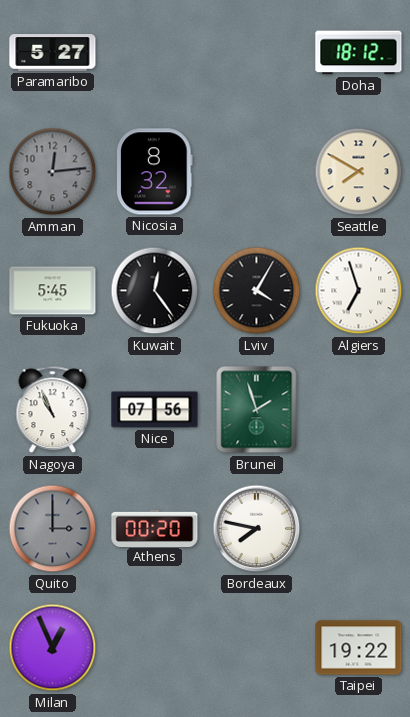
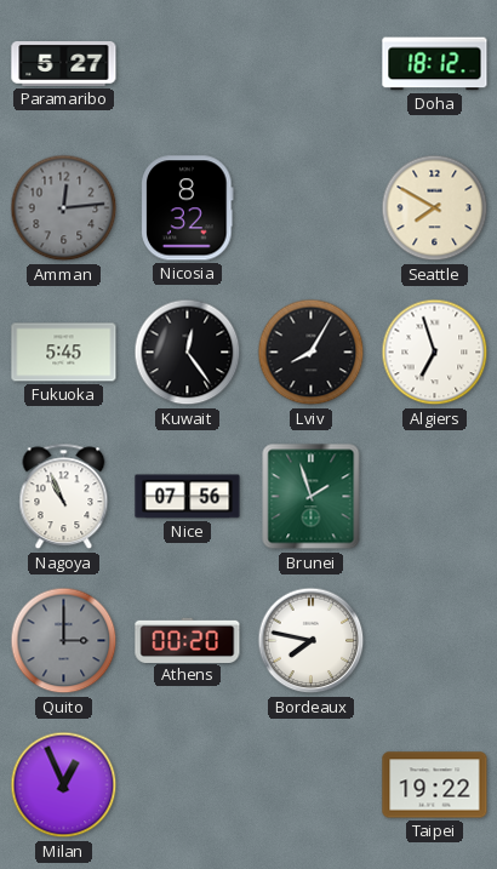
Lviv: 4:05 -> 8:05 (312, 353)
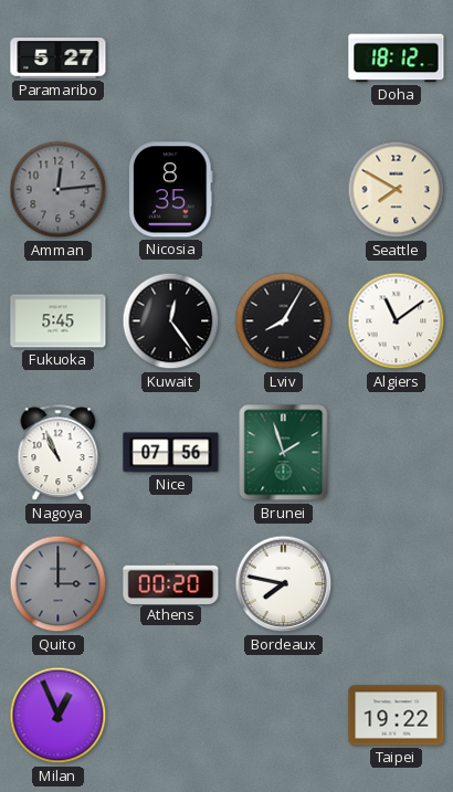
Nicosia: 8:32 -> 8:35 (171, 190)
Algiers: 6:57 -> 11:09 (397, 321)
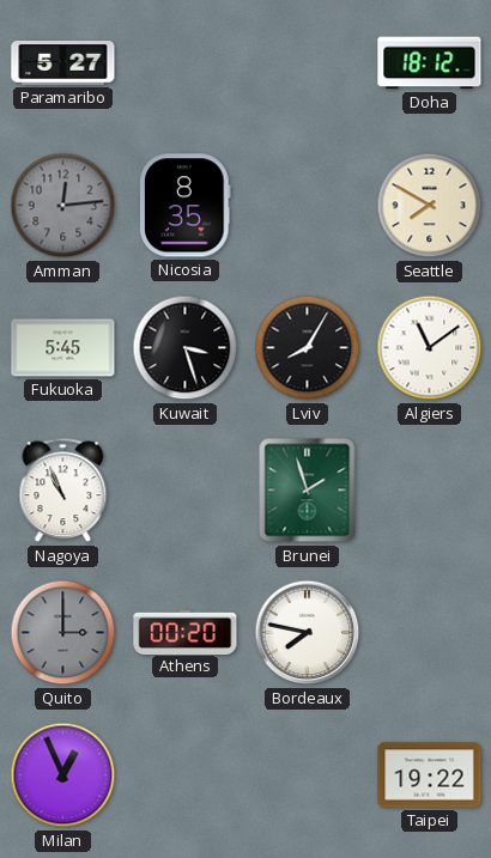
Kuwait: 12:24 -> 3:27 (186, 348)
Nice: 07:56 -> none (171, 453)
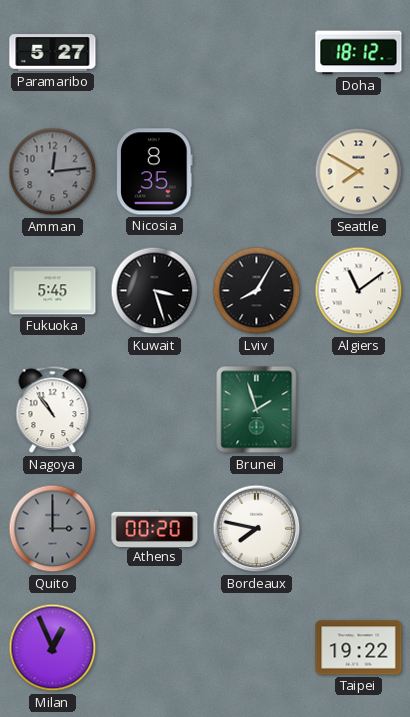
Nagoya: 10:56 -> 10:54 (53, 410)
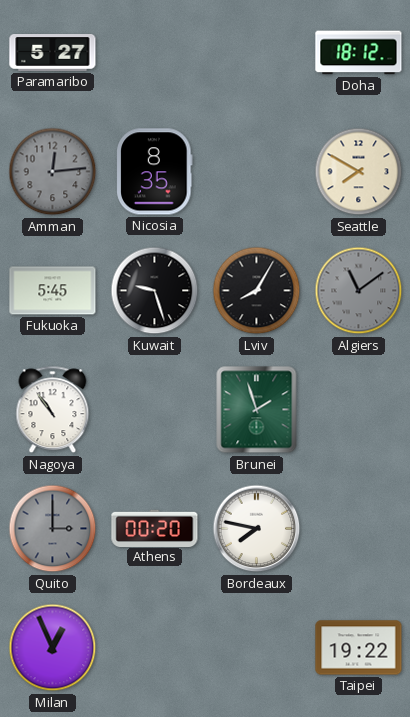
Kuwait: 3:27 -> 9:27 (155, 291)
Algiers dial: white -> grey (359, 291)
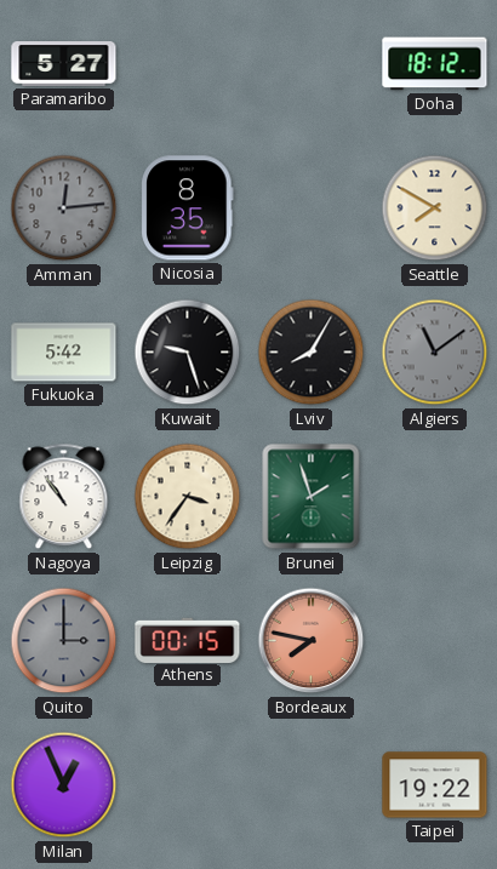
Fukuoka: 5:45 -> 5:42 (64, 353)
Leipzig: none -> 3:36 (188, 497)
Athens: 00:20 -> 00:15 (188, 640)
Bordeaux dial: white -> salmon (312, 641)
